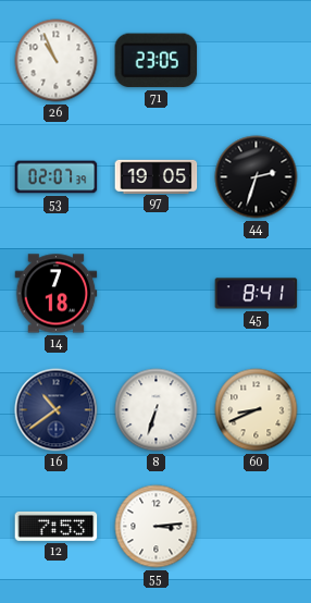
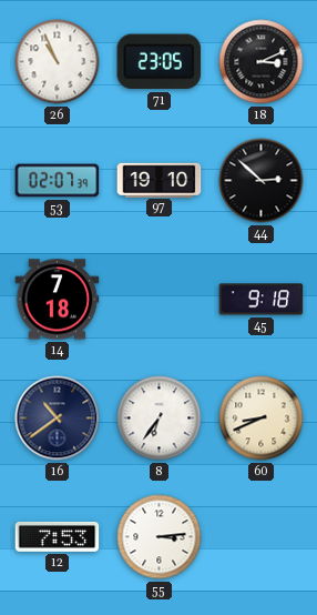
18: none -> 3:11 (262, 62)
97: 19:05 -> 19:10 (160, 180)
44: 2:33 -> 2:52 (262, 181)
45: 8:41 -> 9:18 (262, 300)
8: 6:33 -> 6:36 (160, 419)
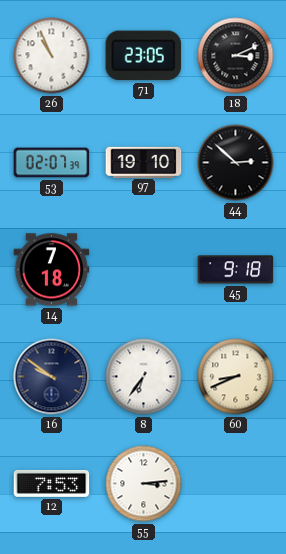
16: 10:39 -> 9:51 (52, 377)
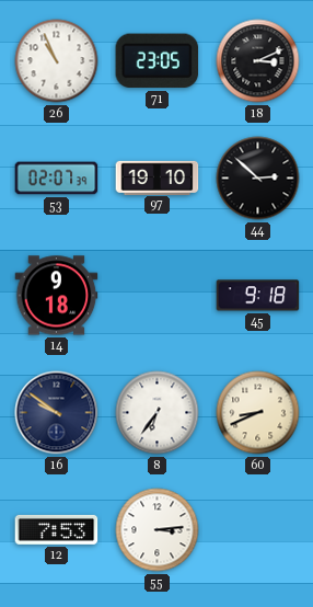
14: 7:18 -> 9:18 (57, 296)
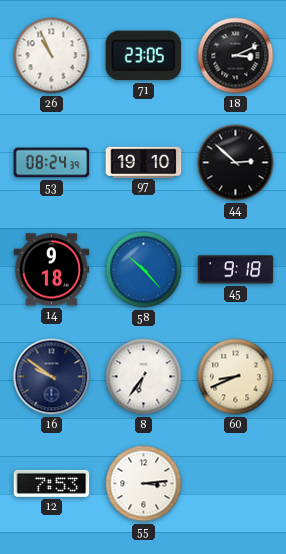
53: 02:07 -> 08:24 (52, 163)
58: none -> 10:23 (144, 270)
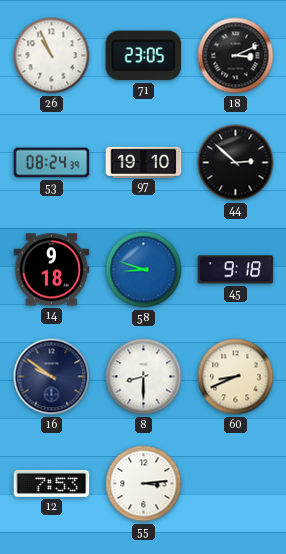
58: 10:23 -> 8:48 (144, 270)
8: 6:36 -> 8:30 (144, 377)
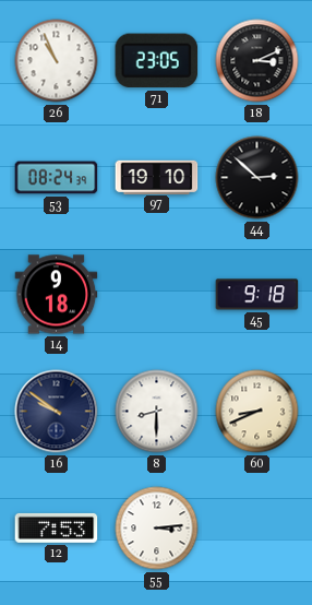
58: 8:48 -> none (144, 270)
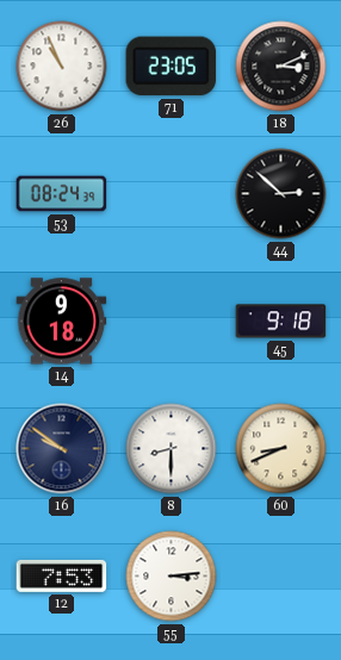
97: 19:10 -> none (157, 177)
